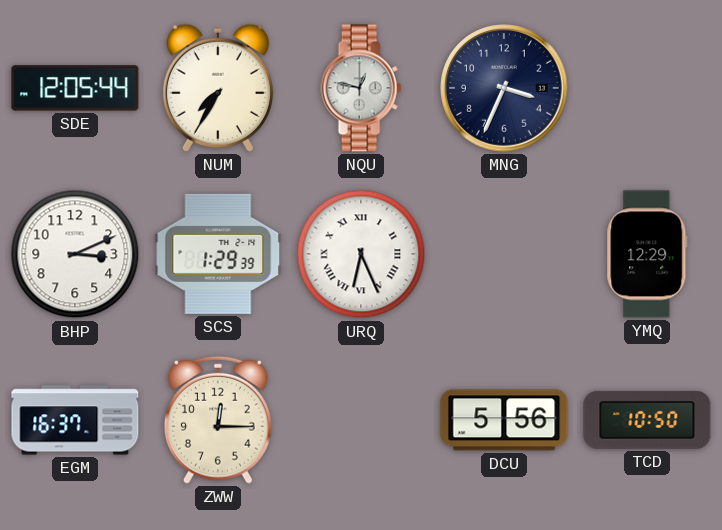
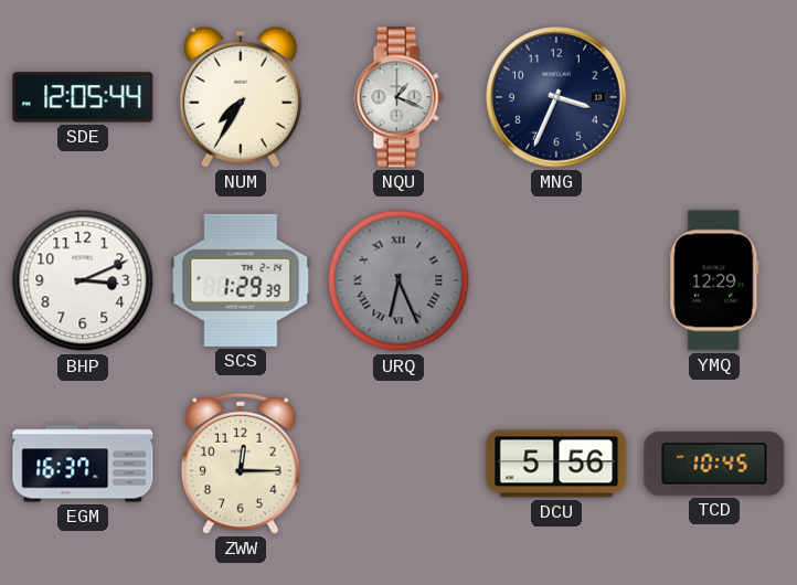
NQU: 12:47 -> 1:19 (398, 97)
URQ dial: white -> grey (398, 280)
TCD: 10:50 -> 10:45 (714, 464)
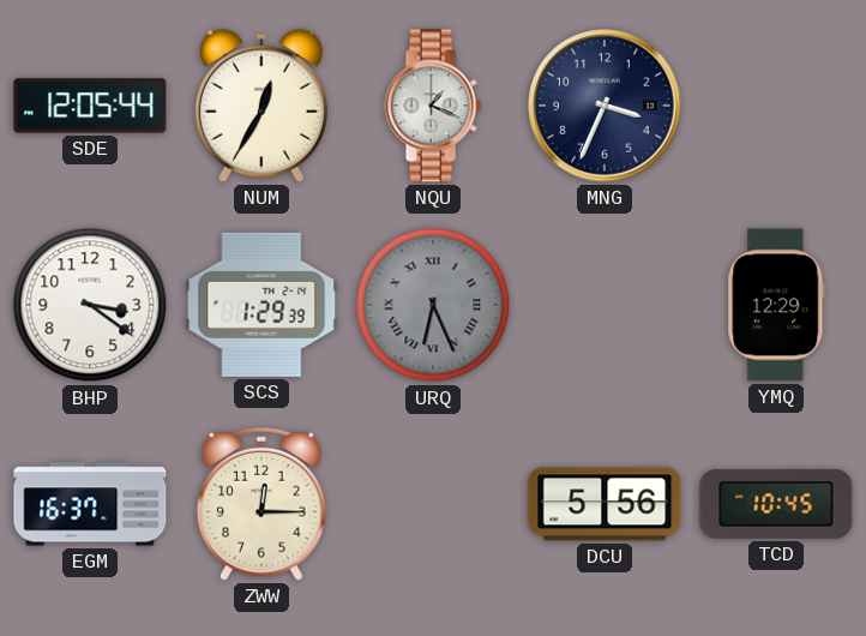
NUM: 7:35 -> 12:35 (261, 106)
BHP: 3:11 -> 3:21 (90, 305)
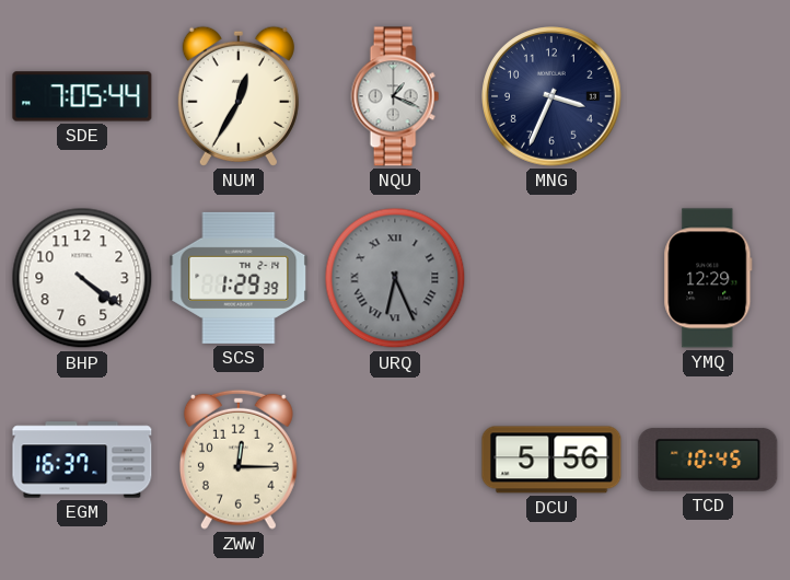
SDE: 12:05 -> 7:05 (82, 96)
BHP: 3:21 -> 4:21 (82, 278)
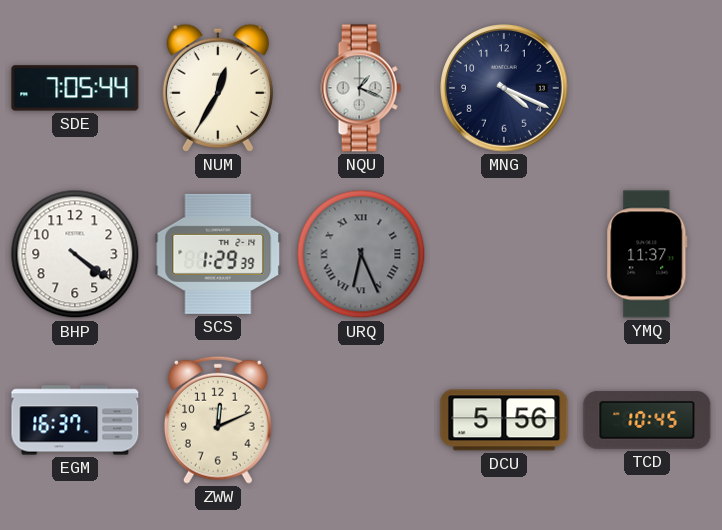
MNG: 3:34 -> 4:19 (505, 89)
YMQ: 12:29 -> 11:37 (647, 254)
ZWW: 12:15 -> 12:11 (218, 420)
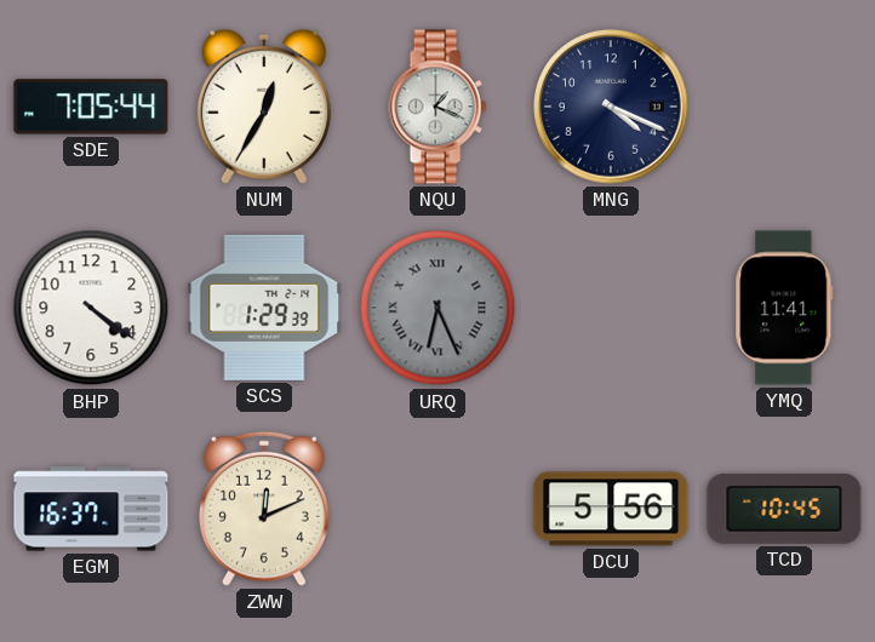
YMQ: 11:37 -> 11:41 (784, 308)
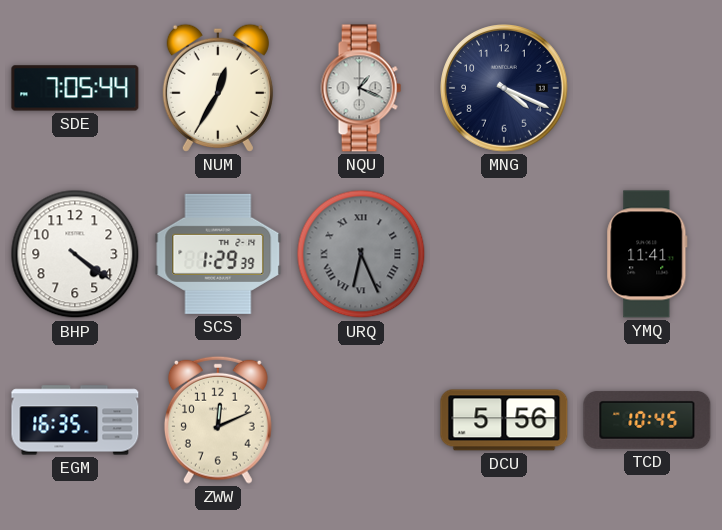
EGM: 16:37 -> 16:35 (75, 420)
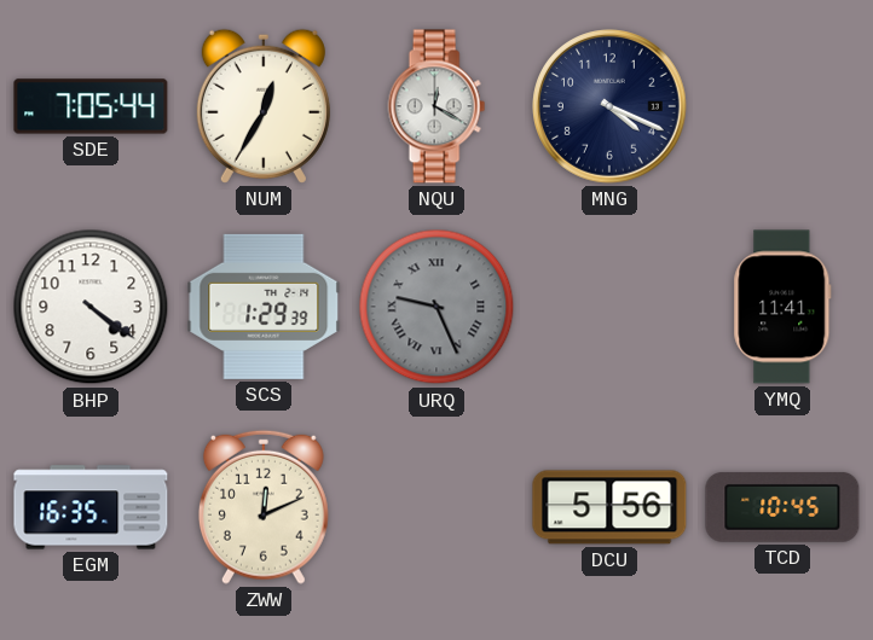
NQU: 1:19 -> 12:20 (436, 106)
URQ: 6:26 -> 9:26 (436, 307)
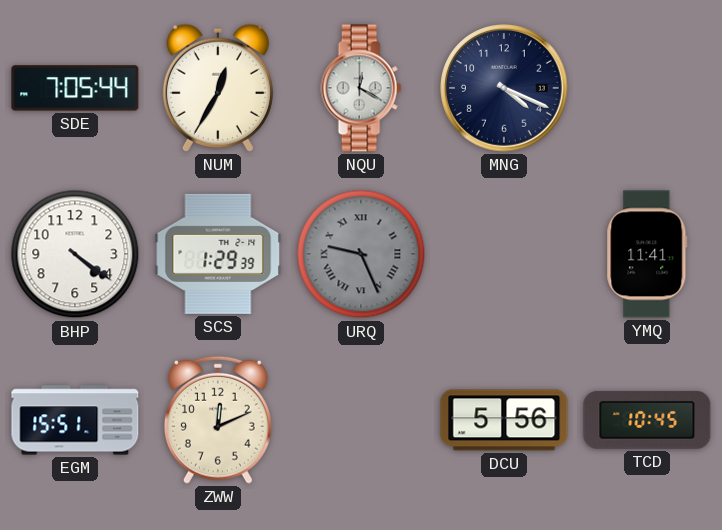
EGM: 16:35 -> 15:51 (75, 420)
